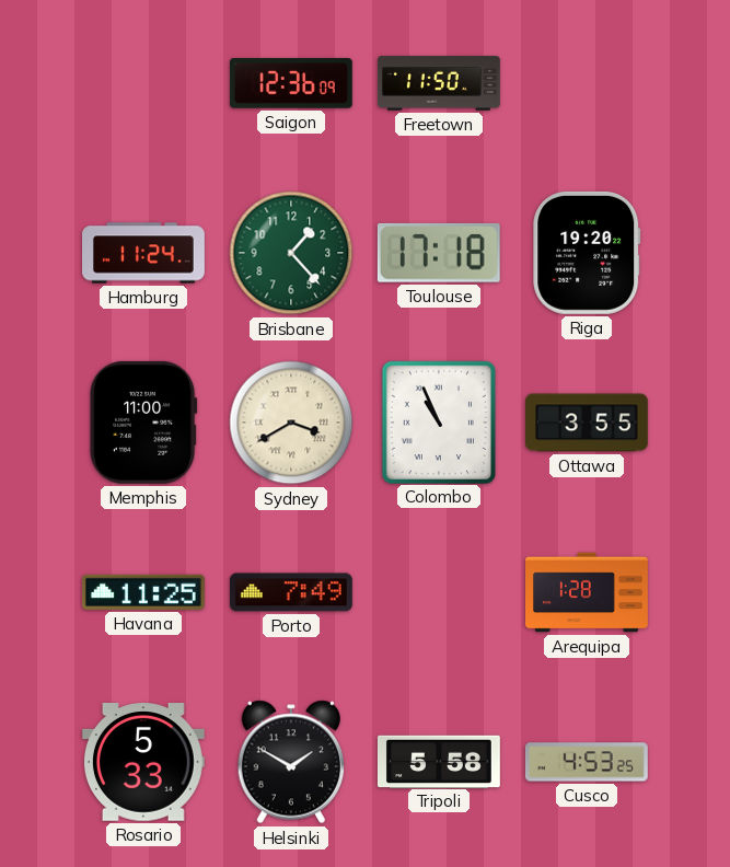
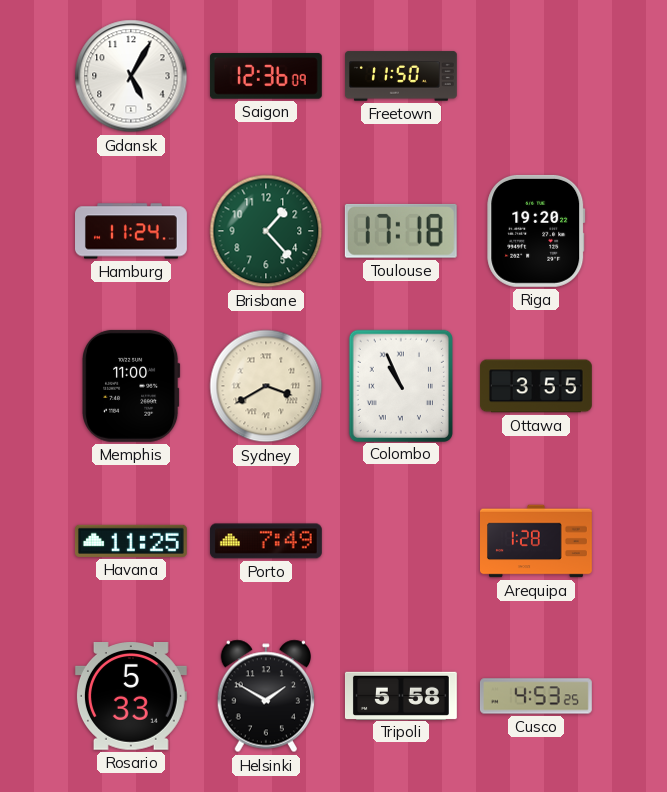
Gdansk: none -> 5:05 (131, 76)
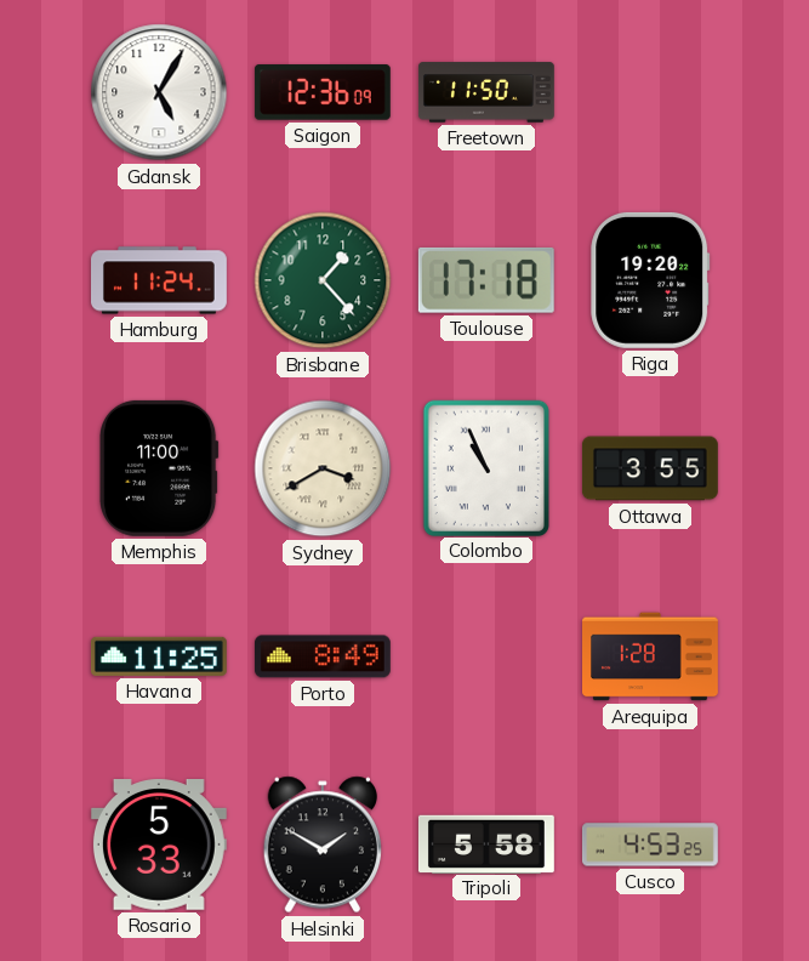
Porto: 7:49 -> 8:49 (323, 656)
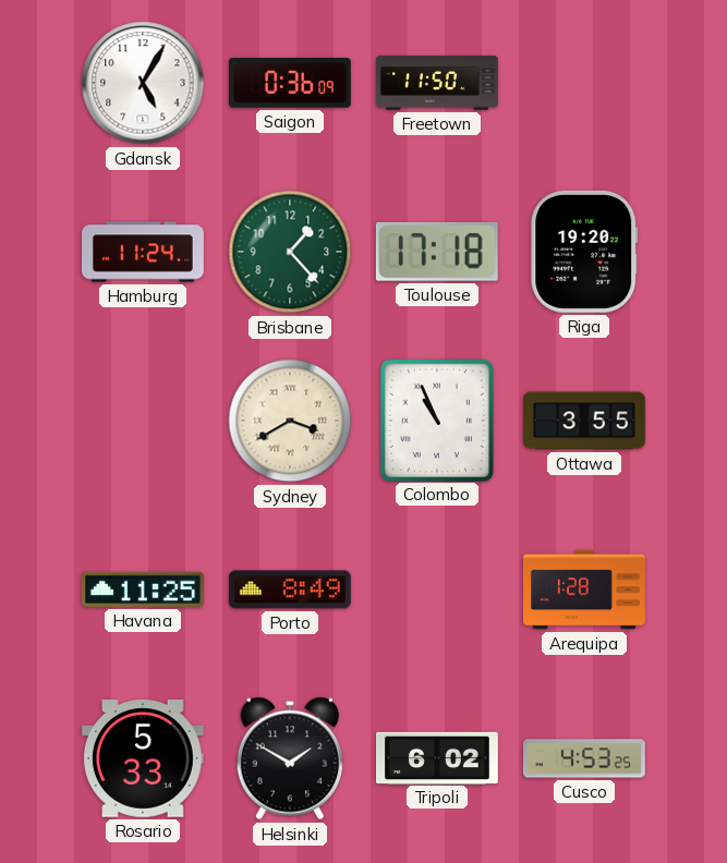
Saigon: 12:36 -> 0:36 (290, 83)
Memphis: 11:00 -> none (160, 468)
Tripoli: 5:58 -> 6:02 (437, 757)
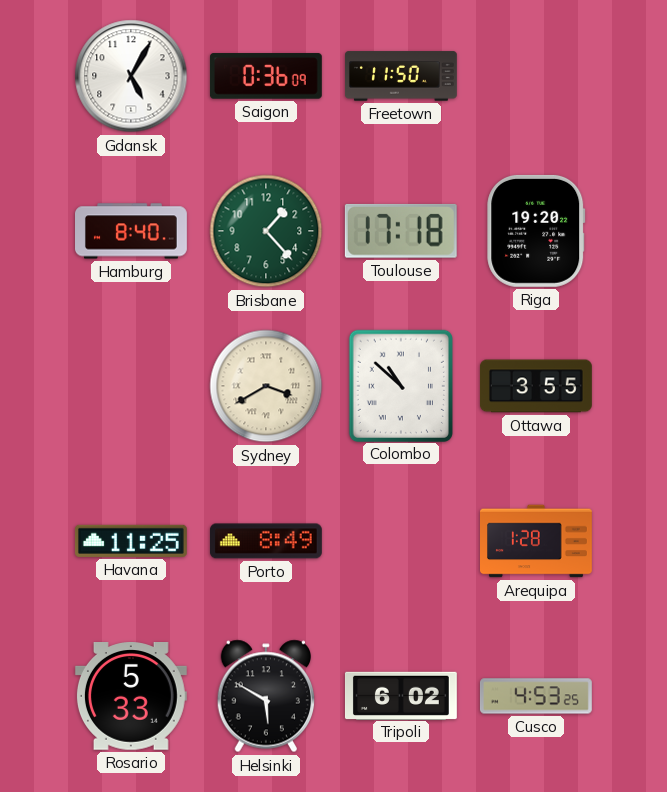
Hamburg: 11:24 -> 8:40 (132, 231)
Colombo: 10:56 -> 10:52 (401, 385)
Helsinki: 1:50 -> 5:50 (265, 696)
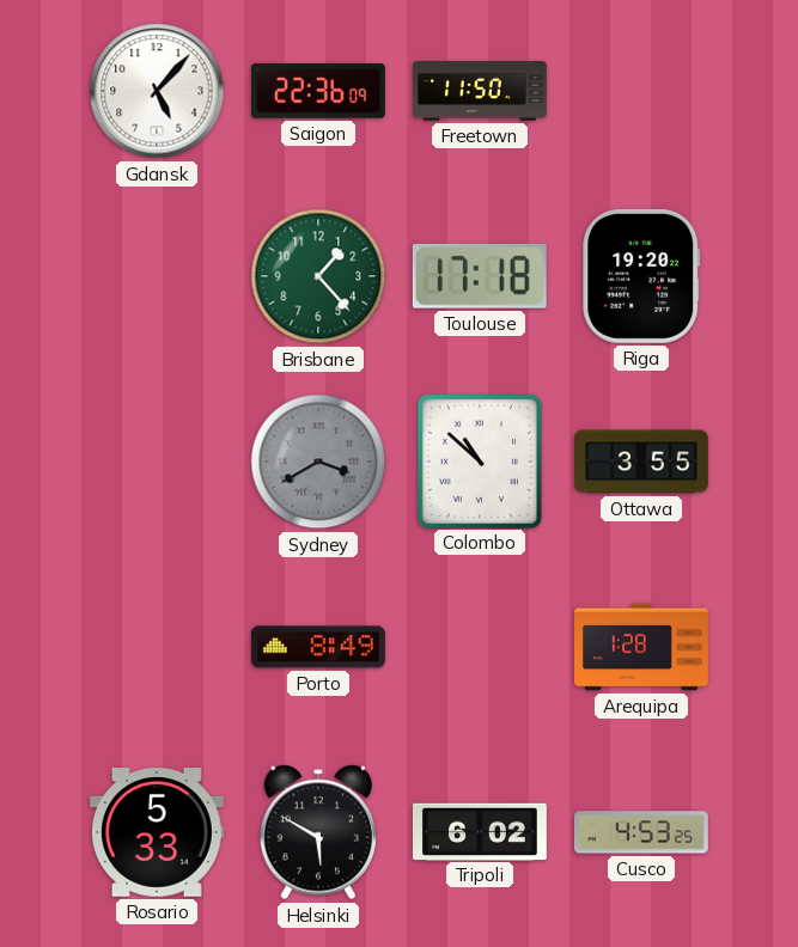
Gdansk: 5:05 -> 5:07 (157, 91)
Saigon: 0:36 -> 22:36 (318, 91)
Hamburg: 8:40 -> none (132, 231)
Sydney dial: cream -> grey (318, 462)
Havana: 11:25 -> none (131, 541)
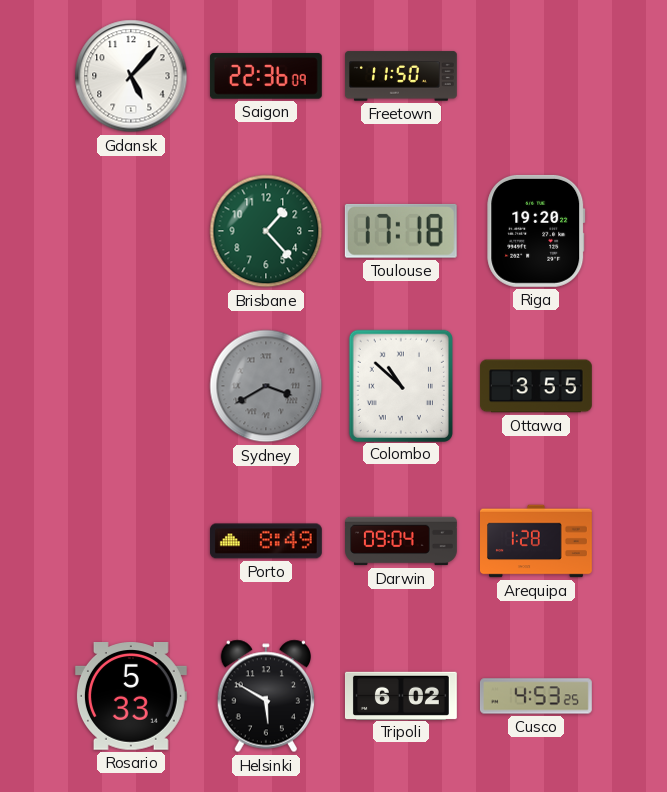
Darwin: none -> 09:04 (402, 541)
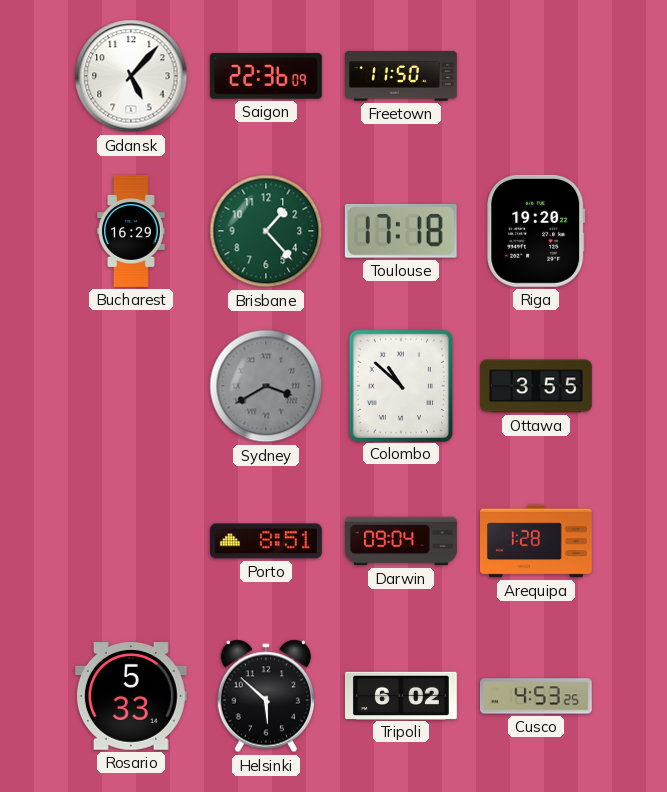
Bucharest: none -> 16:29 (131, 232)
Porto: 8:49 -> 8:51 (266, 541)
Helsinki: 5:50 -> 5:52 (265, 696)
